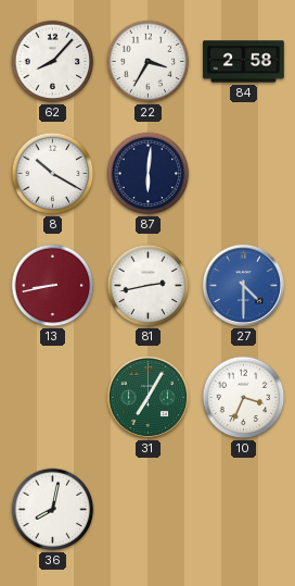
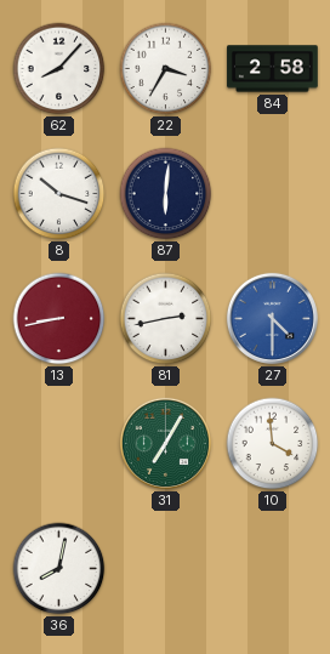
8: 10:20 -> 10:18 (59, 194)
10: 3:34 -> 3:59 (273, 444)
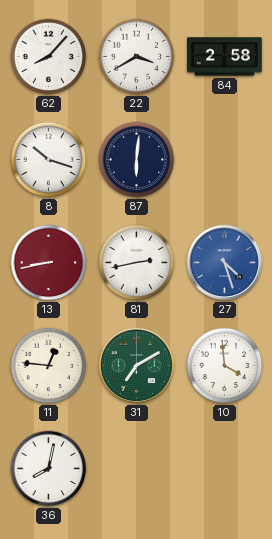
22: 3:35 -> 3:40 (137, 57)
27: 4:30 -> 4:27 (224, 262)
11: none -> 12:46 (49, 366)
31: 7:05 -> 7:10 (136, 365)
